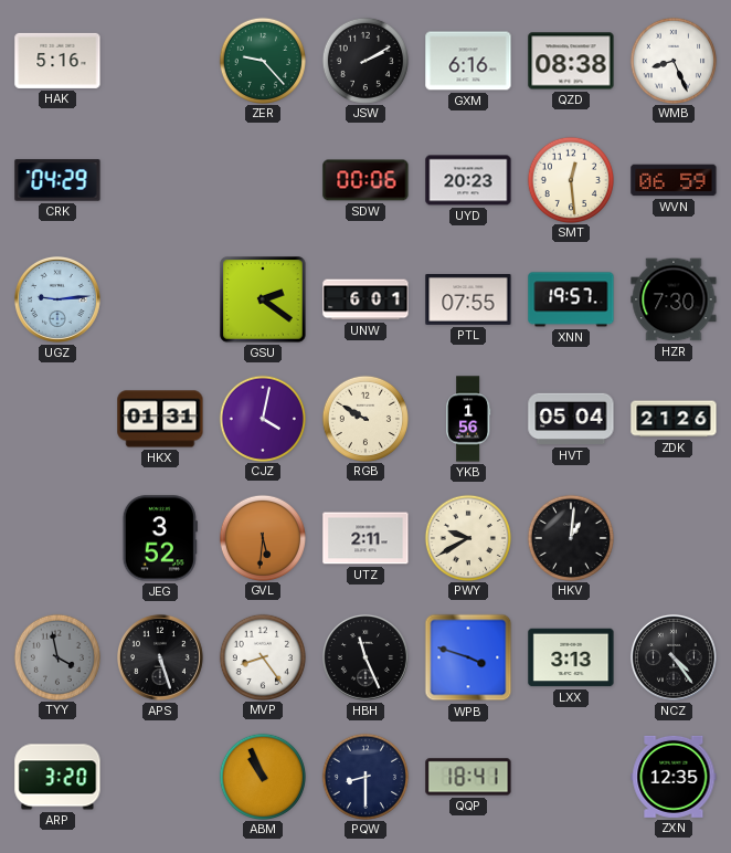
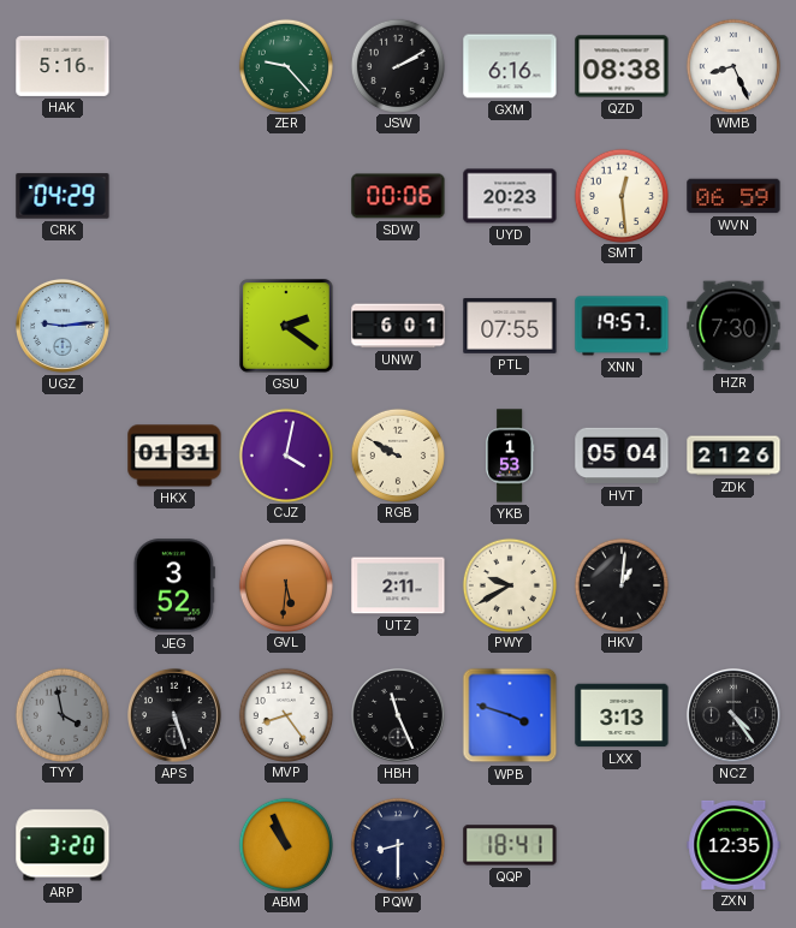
YKB: 1:56 -> 1:53 (510, 456)
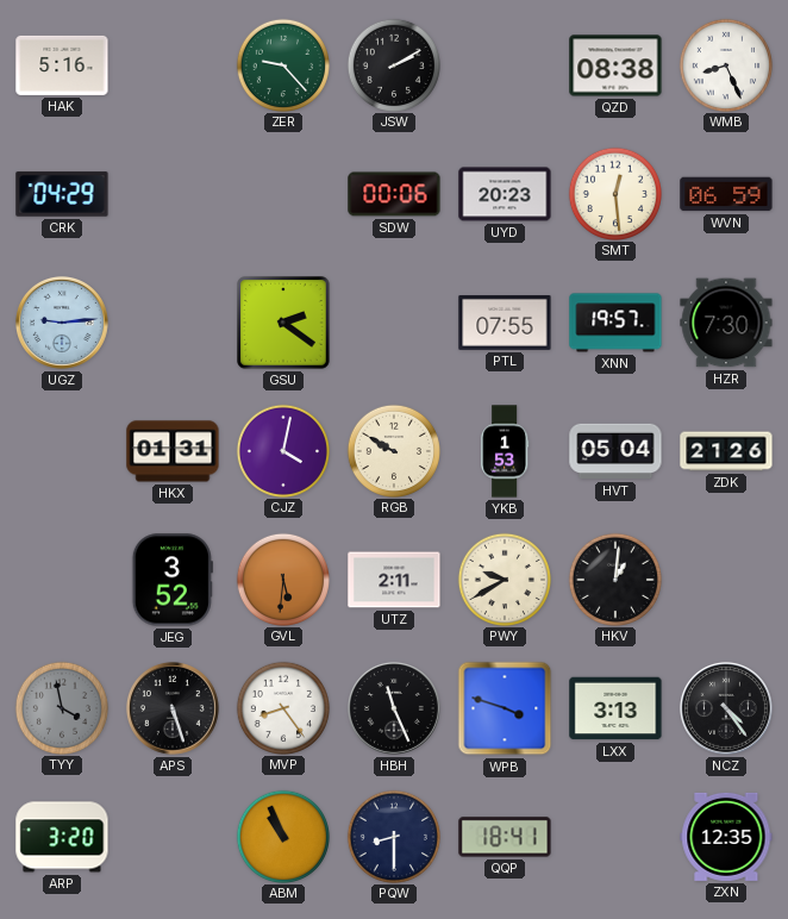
GXM: 6:16 -> none (510, 66)
UNW: 6:01 -> none (398, 326)
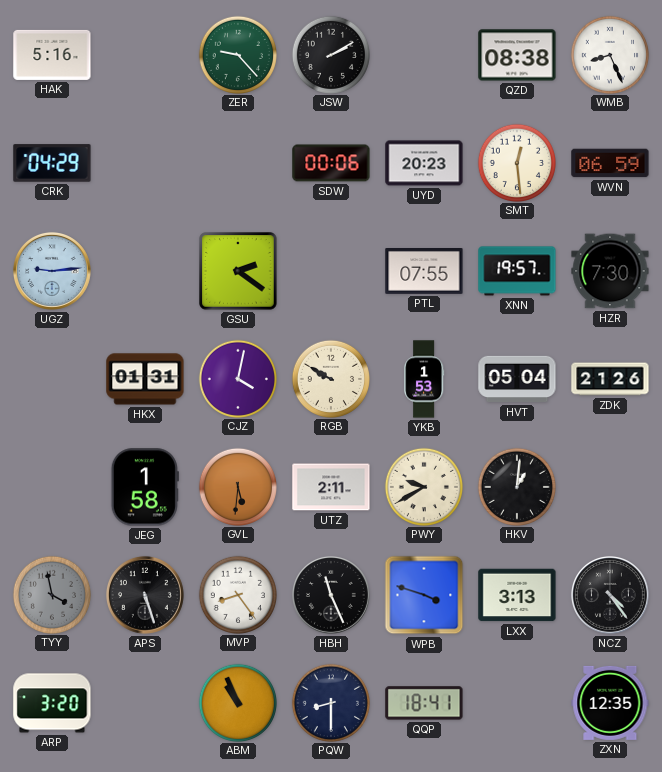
JEG: 3:52 -> 1:58 (145, 487)
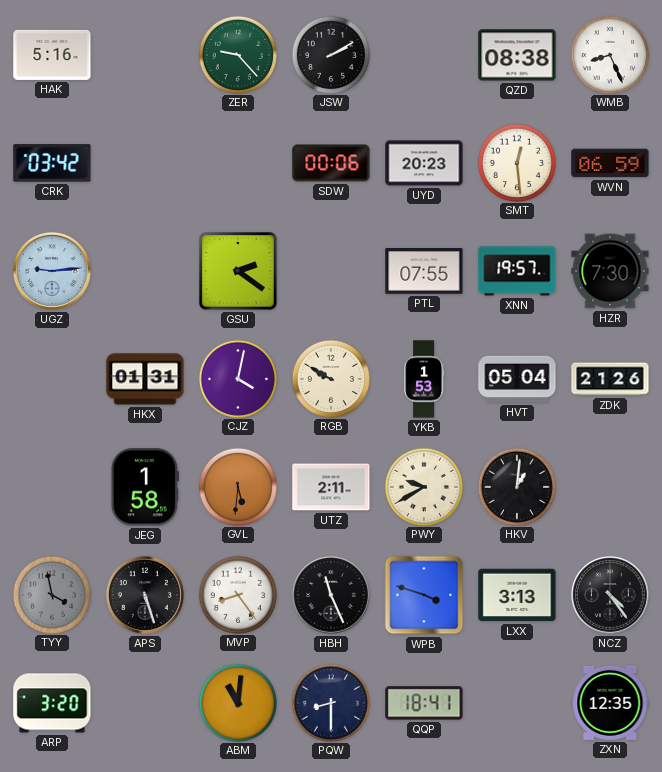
CRK: 04:29 -> 03:42 (52, 163)
ABM: 10:56 -> 11:01 (237, 702)
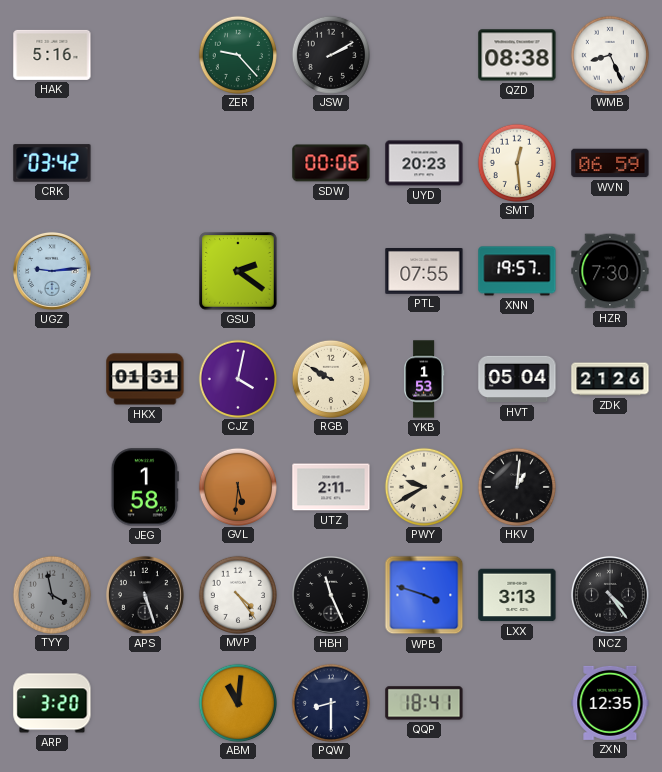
MVP: 8:24 -> 4:24 (237, 594)
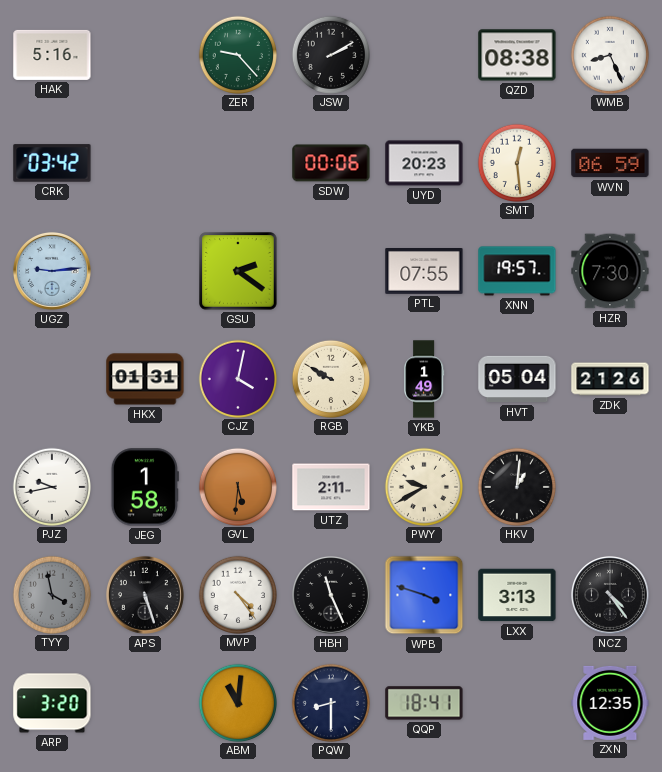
YKB: 1:53 -> 1:49 (424, 379)
PJZ: none -> 9:43 (51, 486)
